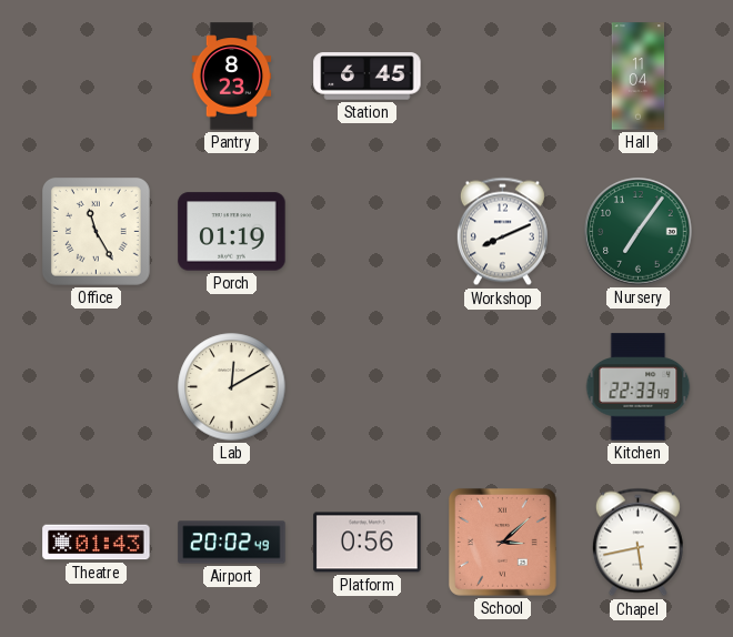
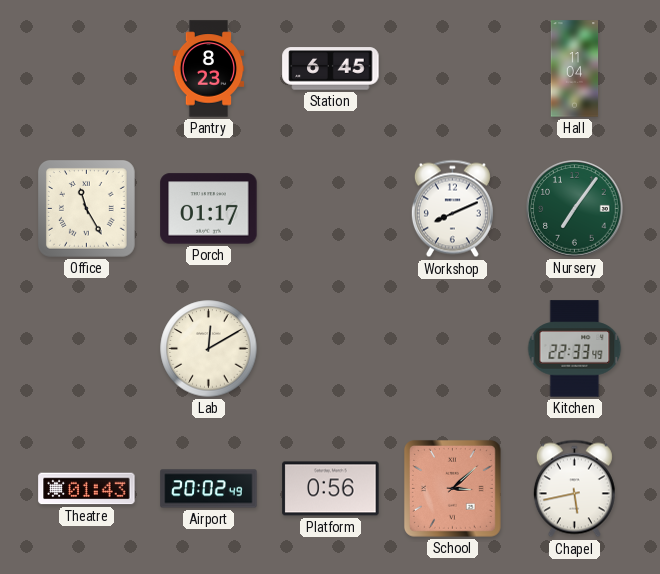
Porch: 01:19 -> 01:17 (209, 209)
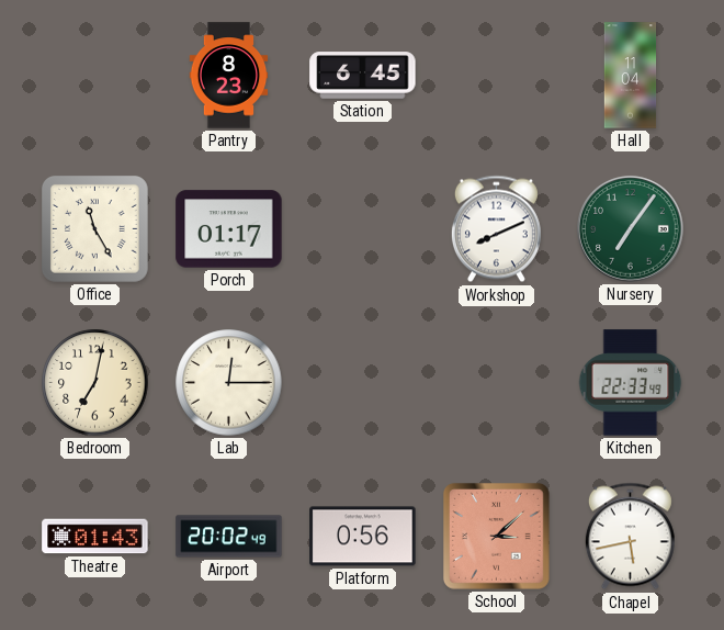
Bedroom: none -> 7:02 (95, 383)
Lab: 12:10 -> 12:15 (229, 383)
